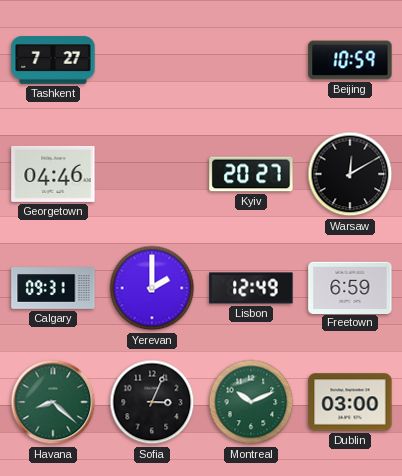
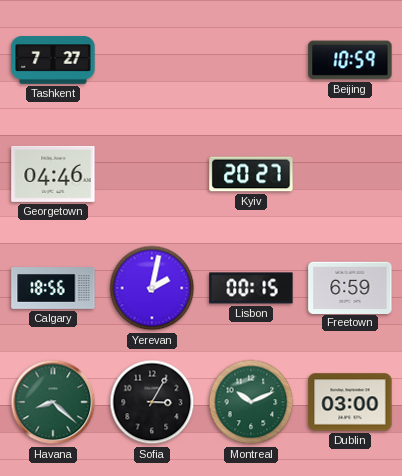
Warsaw: 12:10 -> none (350, 174)
Calgary: 09:31 -> 18:56 (53, 288)
Yerevan: 2:00 -> 2:02 (152, 288)
Lisbon: 12:49 -> 00:15 (251, 288)
Sofia: 3:04 -> 3:05 (152, 402)
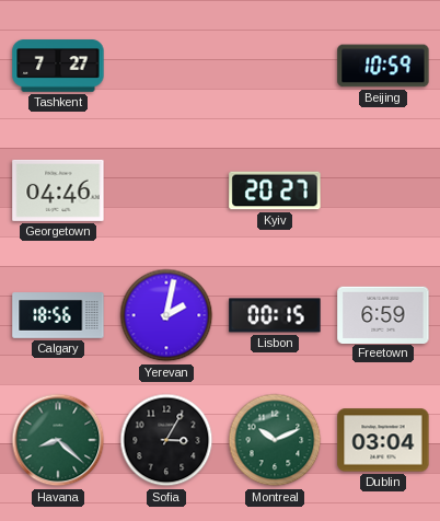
Dublin: 03:00 -> 03:04 (383, 440)
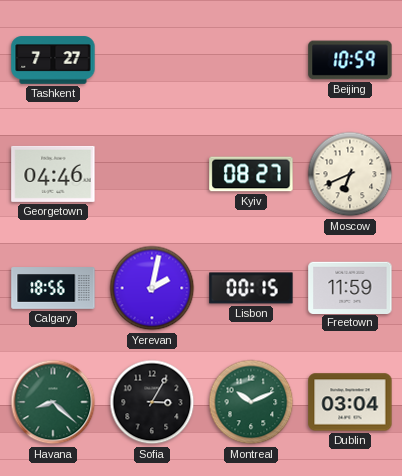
Kyiv: 20:27 -> 08:27 (251, 174)
Moscow: none -> 6:41 (350, 174)
Freetown: 6:59 -> 11:59 (350, 287)
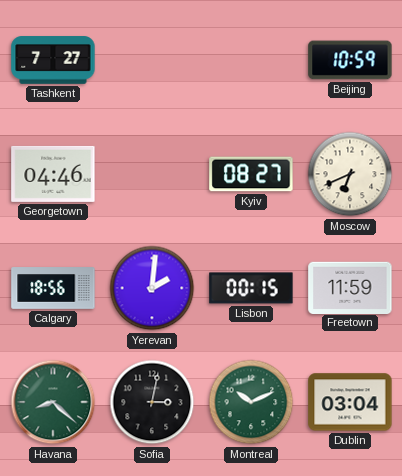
Yerevan: 2:02 -> 2:01 (152, 288)
Sofia: 3:05 -> 3:02 (152, 402)
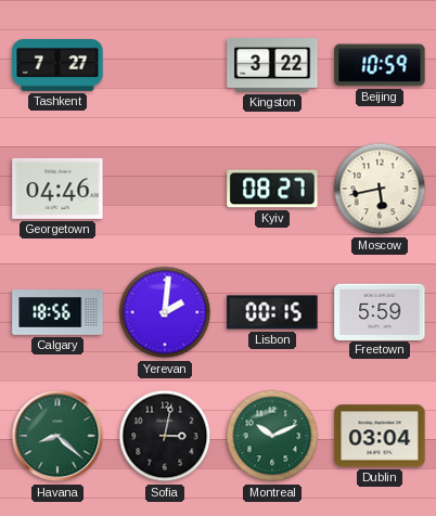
Kingston: none -> 3:22 (272, 65)
Moscow: 6:41 -> 5:43 (380, 189)
Freetown: 11:59 -> 5:59 (380, 311)
